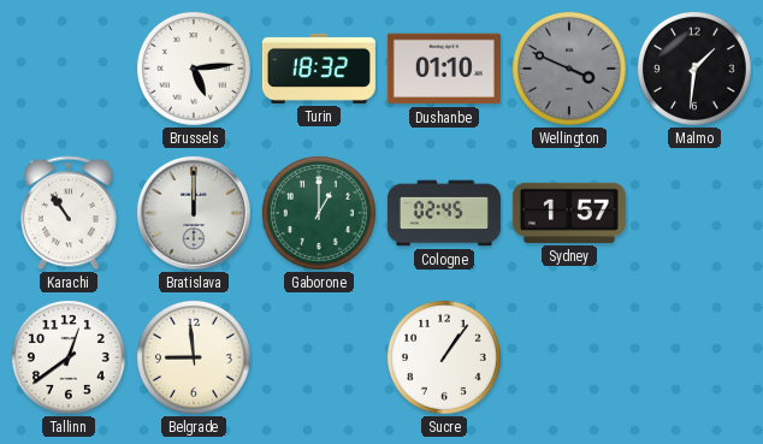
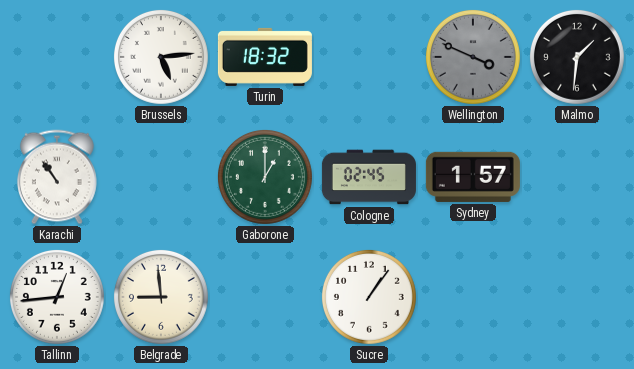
Dushanbe: 01:10 -> none (444, 69)
Bratislava: 12:00 -> none (194, 213)
Tallinn: 12:39 -> 12:44 (57, 297)
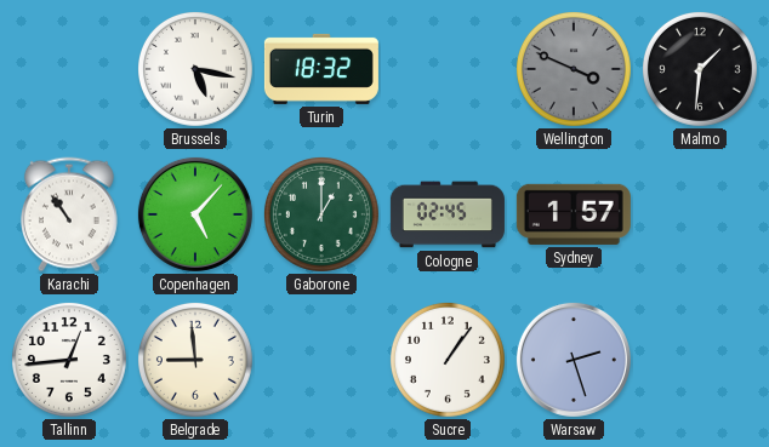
Brussels: 5:14 -> 5:17 (195, 69)
Copenhagen: none -> 5:07 (195, 214)
Warsaw: none -> 2:27 (574, 360)
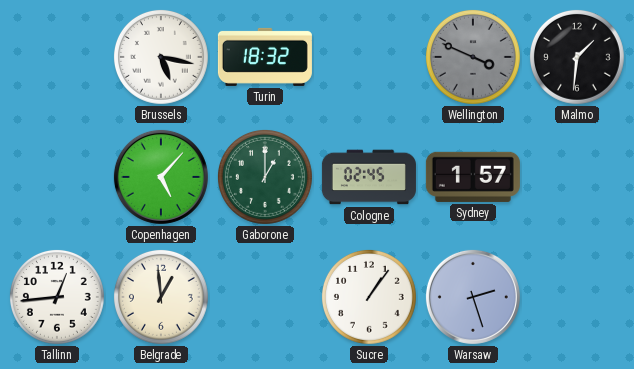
Karachi: 10:54 -> none (69, 214)
Belgrade: 8:59 -> 12:59 (161, 297)
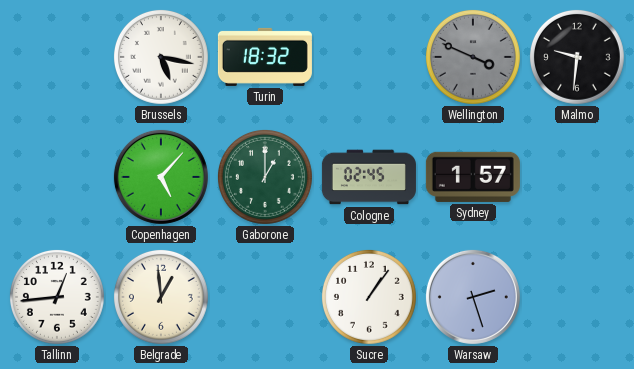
Malmo: 1:31 -> 9:31 (577, 57)
